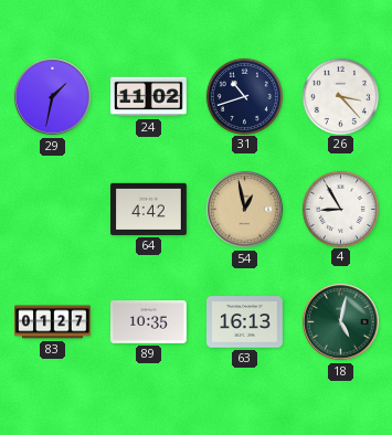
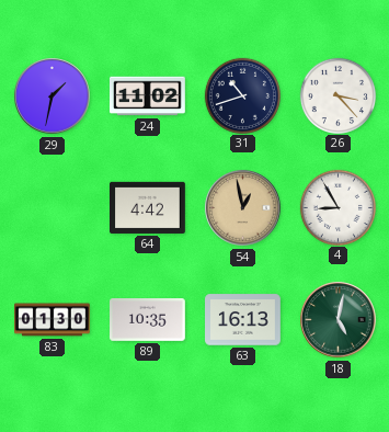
83: 01:27 -> 01:30 (53, 320)
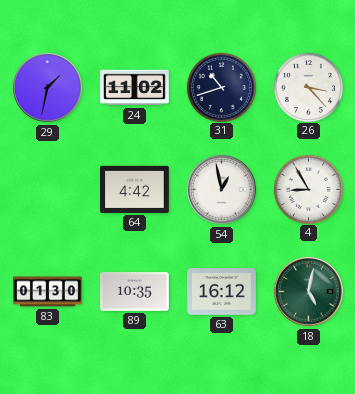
54 dial: champagne -> white (222, 190)
63: 16:13 -> 16:12 (222, 292)
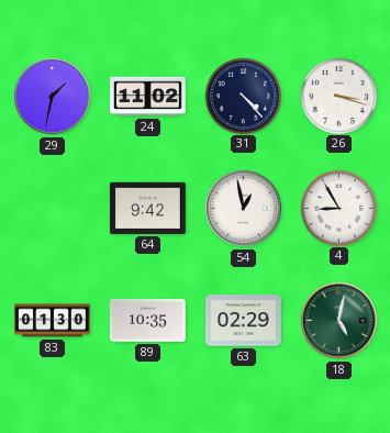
31: 10:42 -> 4:23 (243, 96)
26: 3:23 -> 3:18 (338, 96)
64: 4:42 -> 9:42 (148, 208)
63: 16:12 -> 02:29 (244, 321)
